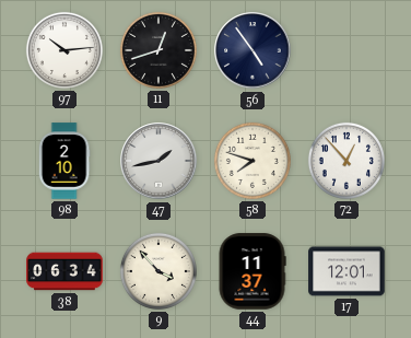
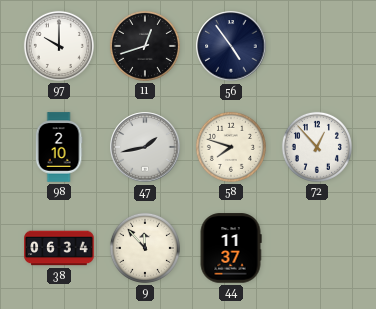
97: 10:14 -> 10:00 (59, 46)
9: 3:53 -> 11:53 (145, 248)
17: 12:01 -> none (347, 271)
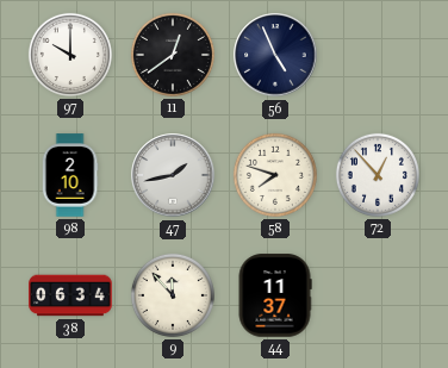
11: 12:42 -> 12:39 (173, 55)
56: 4:54 -> 4:56 (275, 55)
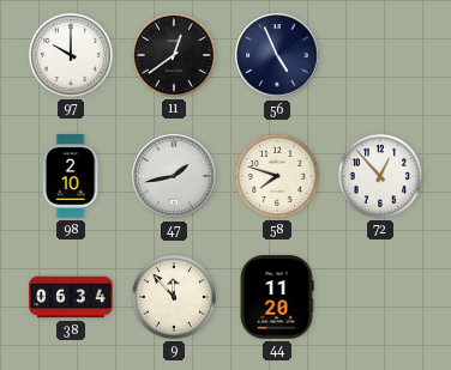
44: 11:37 -> 11:20 (277, 297)
